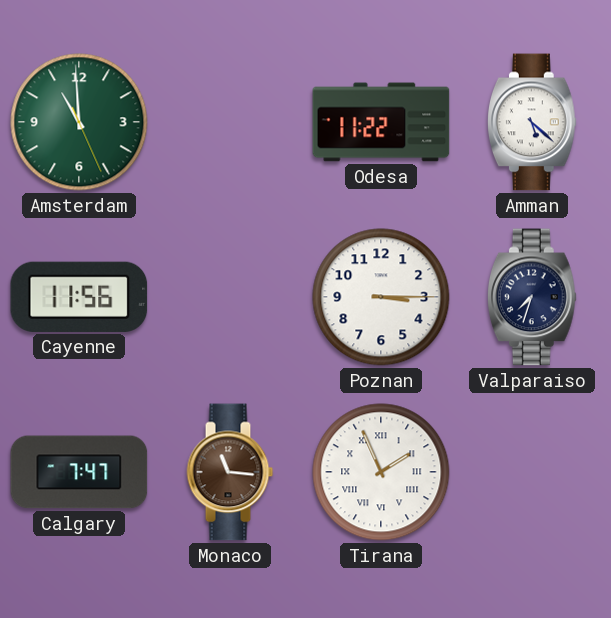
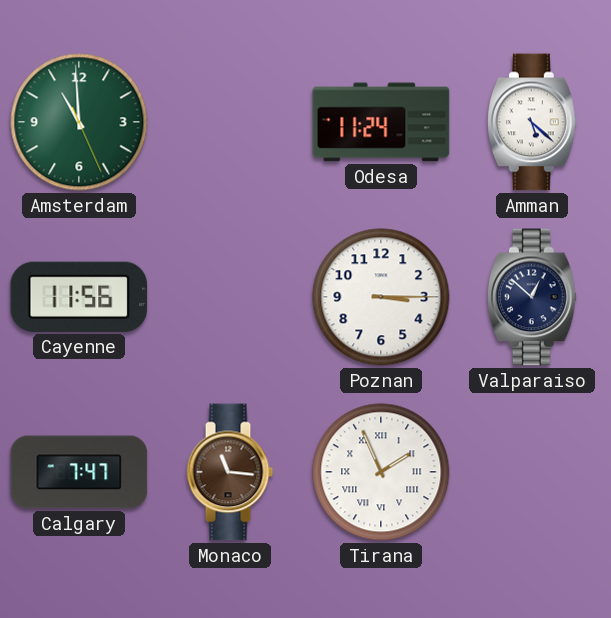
Odesa: 11:22 -> 11:24 (381, 122)
Valparaiso: 7:33 -> 12:52 (532, 297)
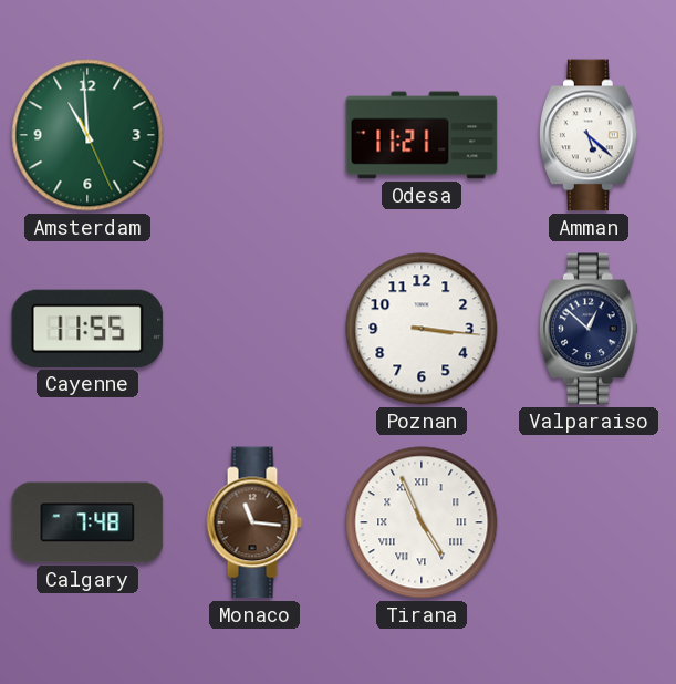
Odesa: 11:24 -> 11:21 (422, 135)
Cayenne: 11:56 -> 11:55 (87, 329)
Poznan: 3:15 -> 3:16 (422, 329)
Calgary: 7:47 -> 7:48 (87, 522)
Tirana: 1:56 -> 4:56 (422, 522)
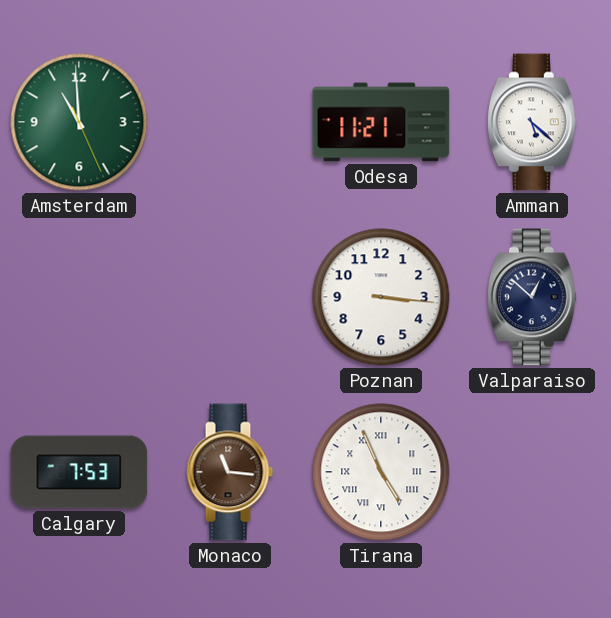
Cayenne: 11:55 -> none (87, 329)
Calgary: 7:48 -> 7:53 (79, 472)
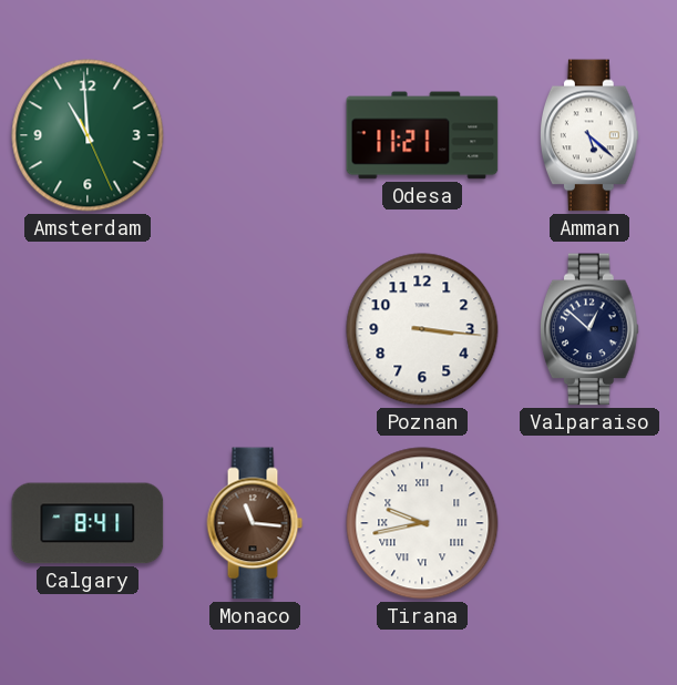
Calgary: 7:53 -> 8:41 (88, 523)
Tirana: 4:56 -> 9:43 (422, 523)
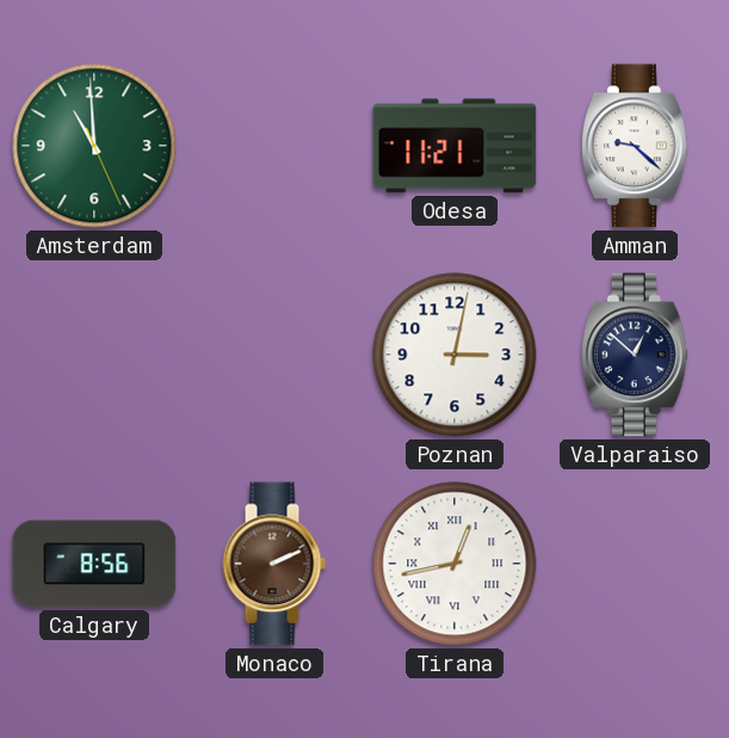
Amman: 5:22 -> 9:22 (635, 146)
Poznan: 3:16 -> 3:02 (455, 355)
Calgary: 8:41 -> 8:56 (94, 564)
Monaco: 11:16 -> 2:11 (274, 564)
Tirana: 9:43 -> 12:43 (455, 564)
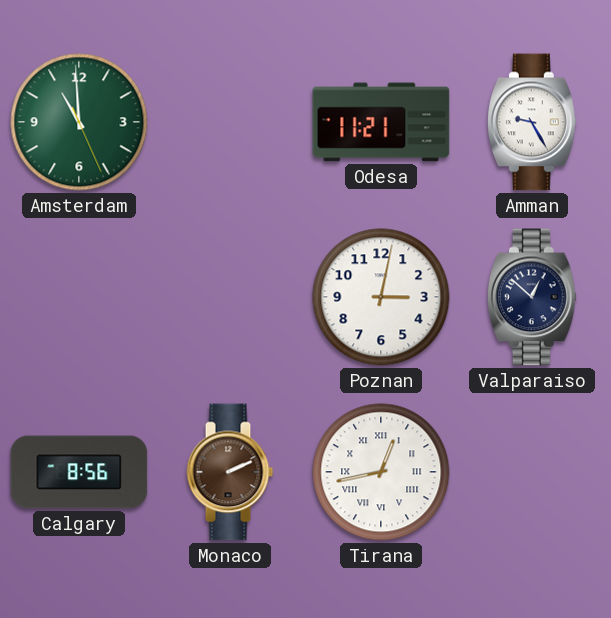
Amman: 9:22 -> 9:25 (532, 122)
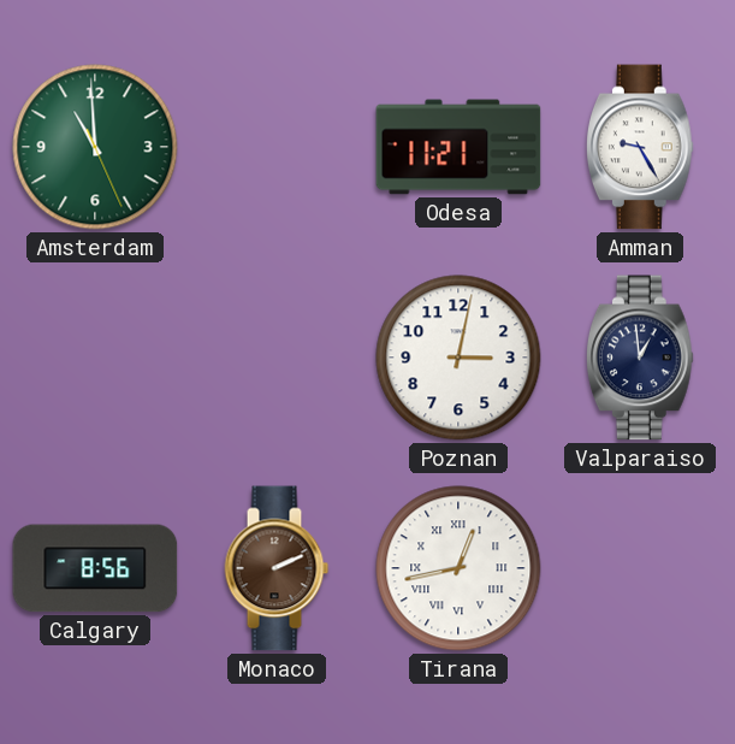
Valparaiso: 12:52 -> 12:59 (640, 358)
